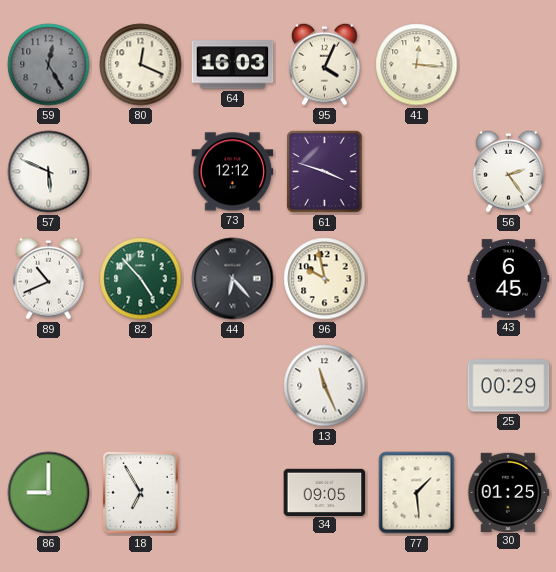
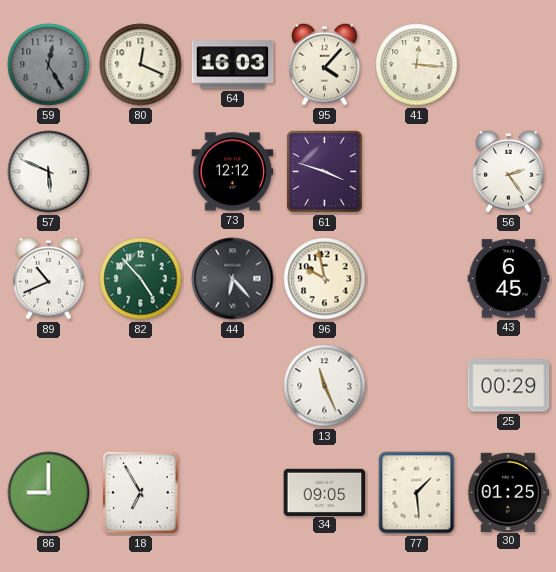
95: 4:04 -> 4:07 (325, 64)
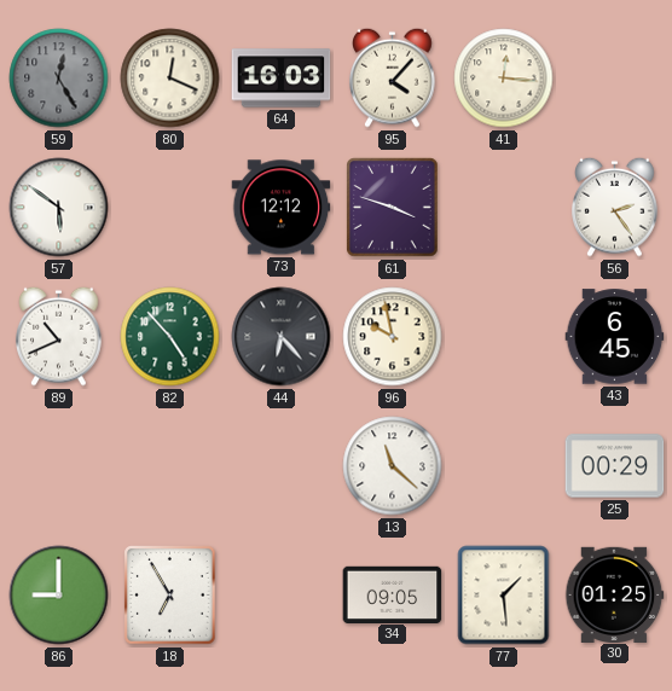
57: 5:49 -> 5:51 (59, 208)
13: 11:26 -> 11:22 (393, 466)
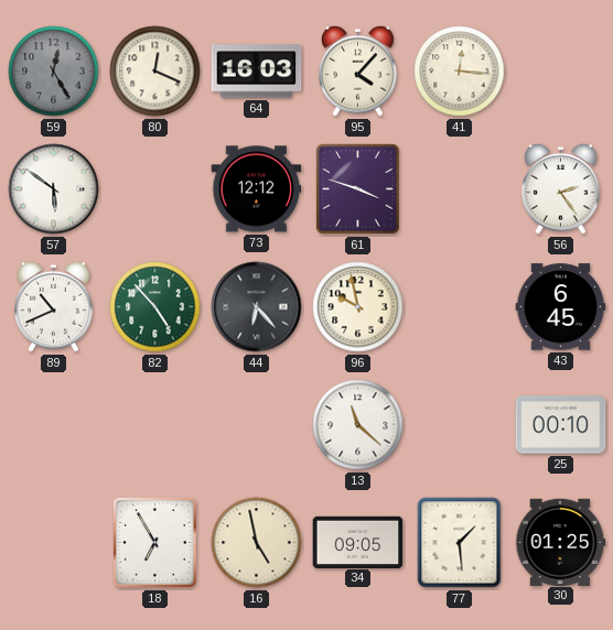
25: 00:29 -> 00:10 (561, 425)
86: 9:00 -> none (59, 596)
16: none -> 4:58 (257, 543)
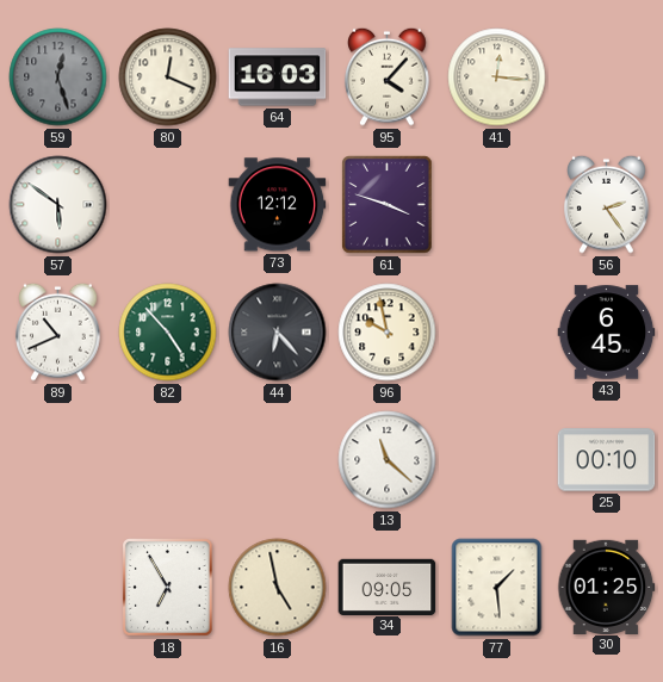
59: 12:25 -> 12:27 (58, 77)
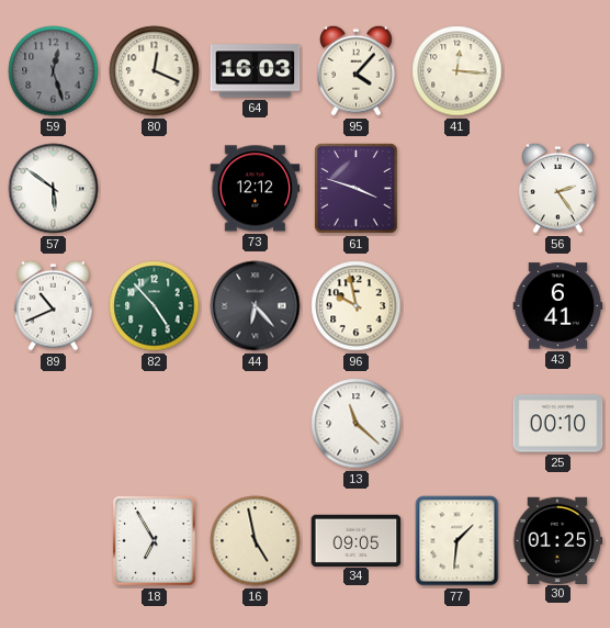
43: 6:45 -> 6:41 (558, 306)
77: 1:29 -> 1:31 (457, 541)
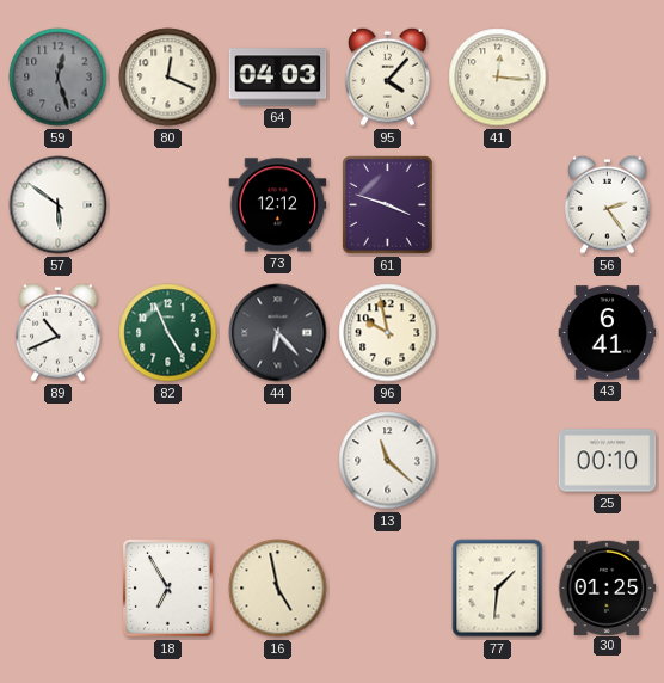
64: 16:03 -> 04:03 (278, 78)
82: 4:53 -> 4:56 (168, 333)
34: 09:05 -> none (357, 540)
